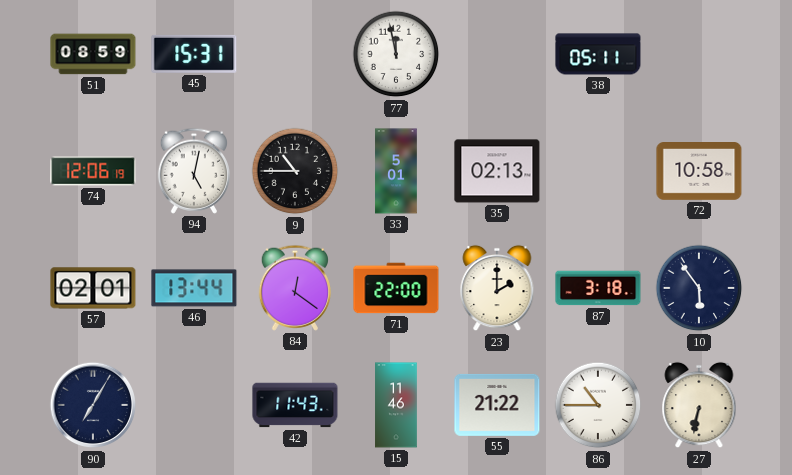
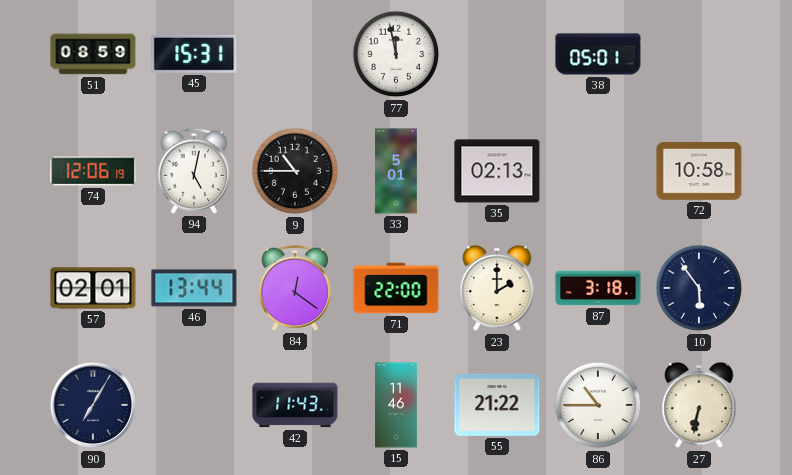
38: 05:11 -> 05:01 (598, 54)
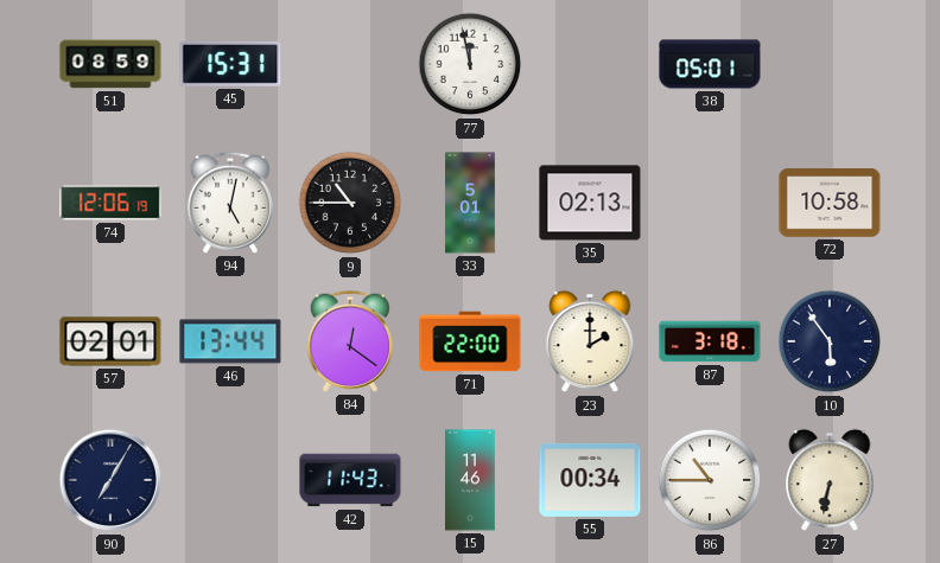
55: 21:22 -> 00:34 (590, 480)
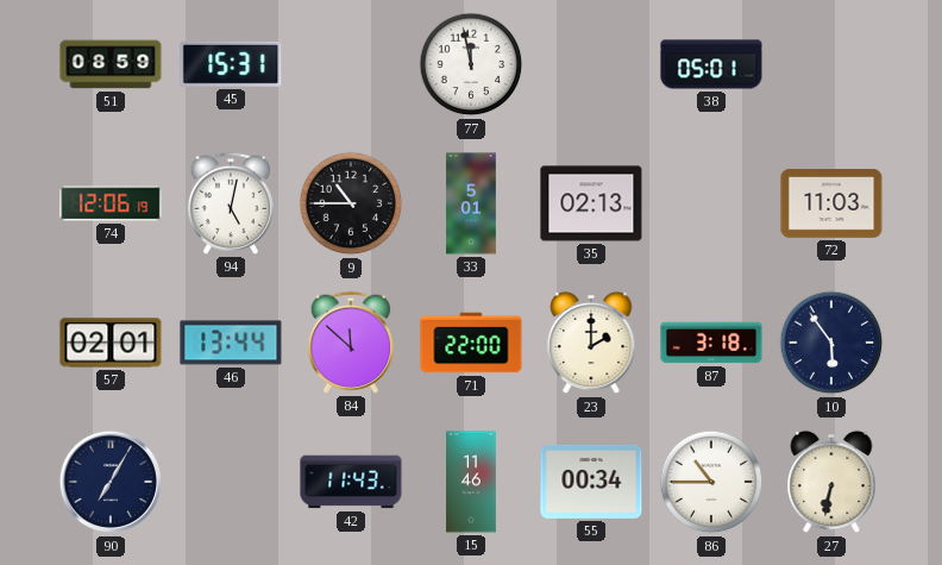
72: 10:58 -> 11:03 (831, 205)
84: 12:21 -> 11:52 (350, 343)
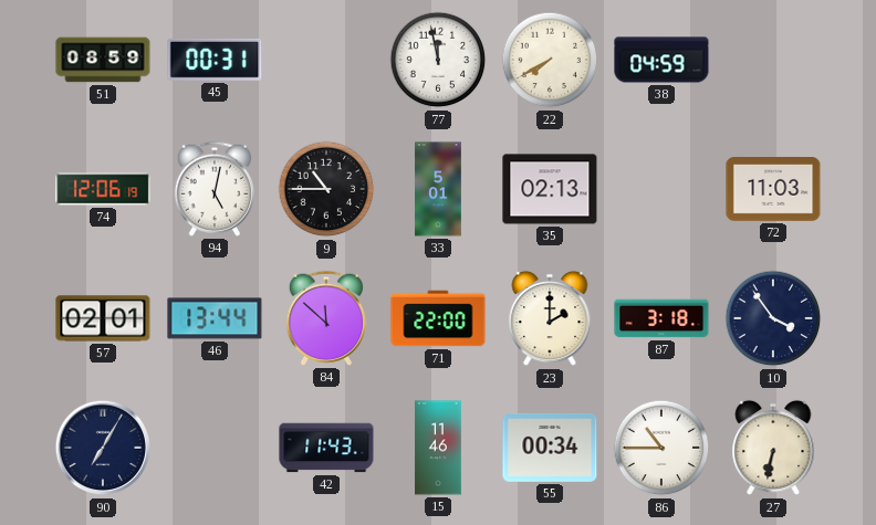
45: 15:31 -> 00:31 (215, 60)
22: none -> 7:40 (550, 60)
38: 05:01 -> 04:59 (661, 60)
10: 5:54 -> 3:54 (773, 318)
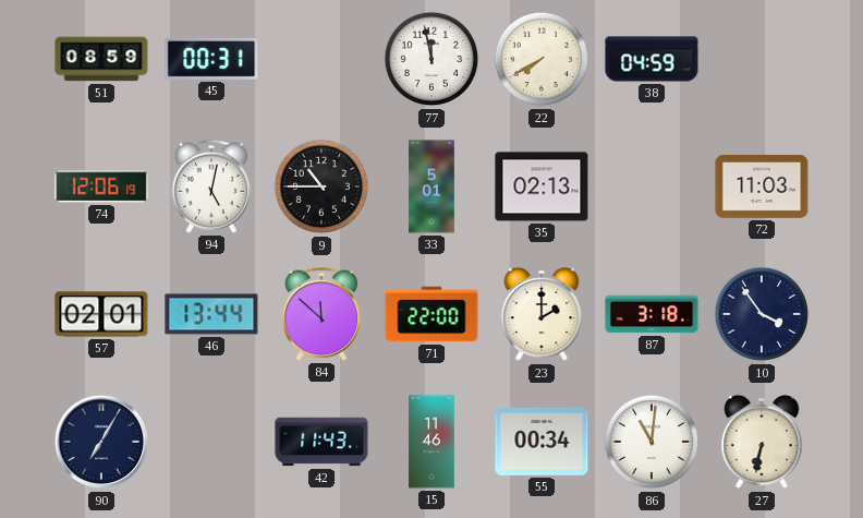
86: 10:45 -> 11:01 (652, 442)
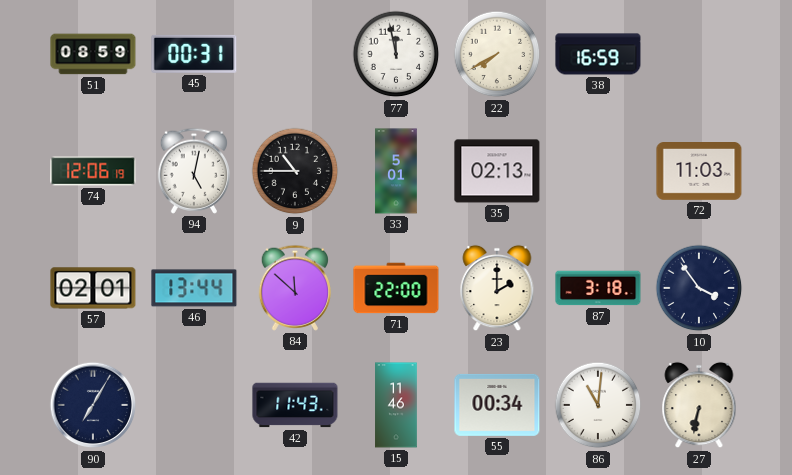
38: 04:59 -> 16:59 (598, 54)
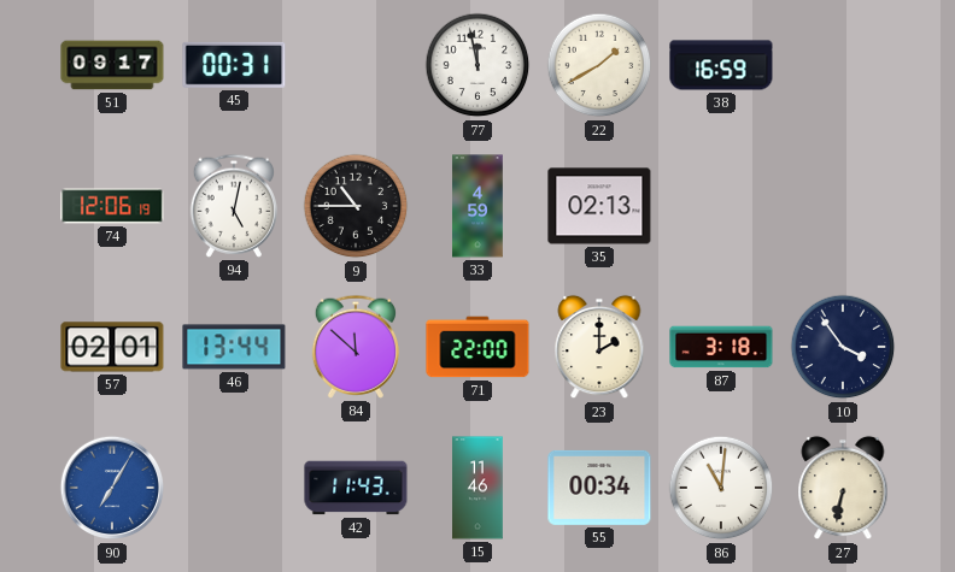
51: 08:59 -> 09:17 (112, 65)
22: 7:40 -> 1:40 (599, 65)
33: 5:01 -> 4:59 (478, 206)
72: 11:03 -> none (699, 172)
90 dial: navy -> blue (112, 488)
